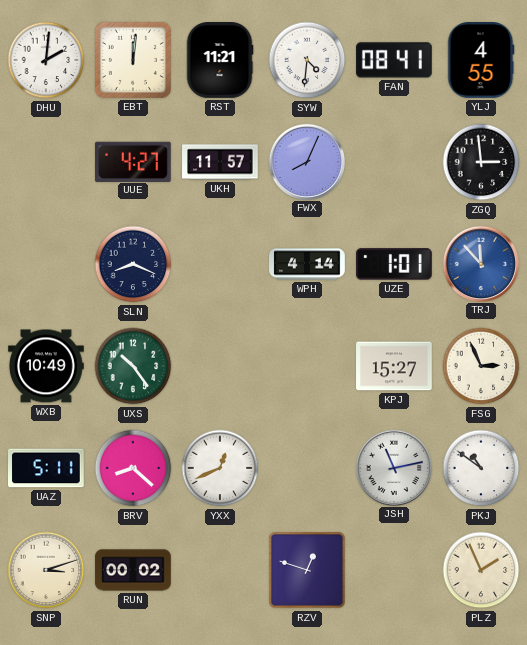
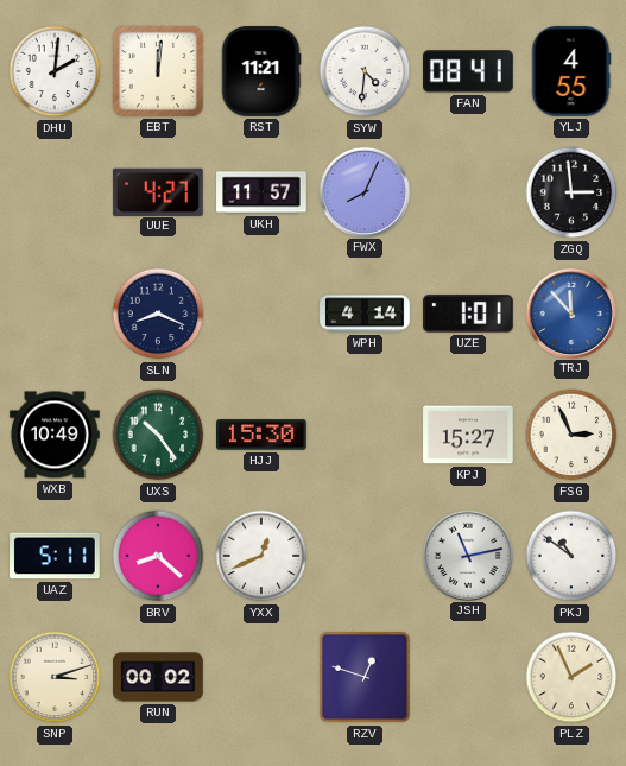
HJJ: none -> 15:30 (263, 435)
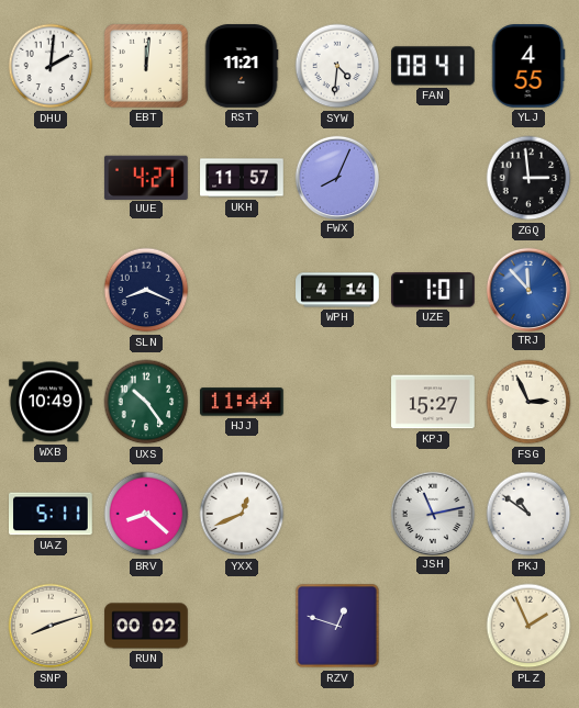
HJJ: 15:30 -> 11:44 (243, 402)
SNP: 3:12 -> 8:12 (51, 626)
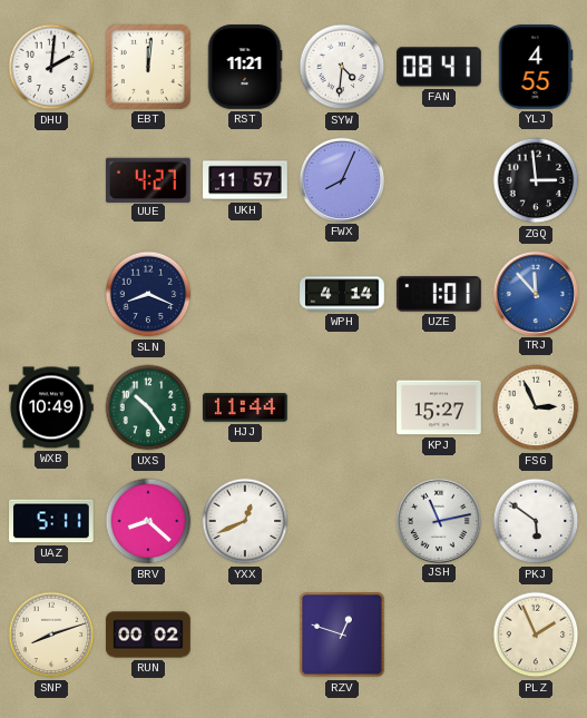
PKJ: 10:51 -> 5:51 (536, 521)
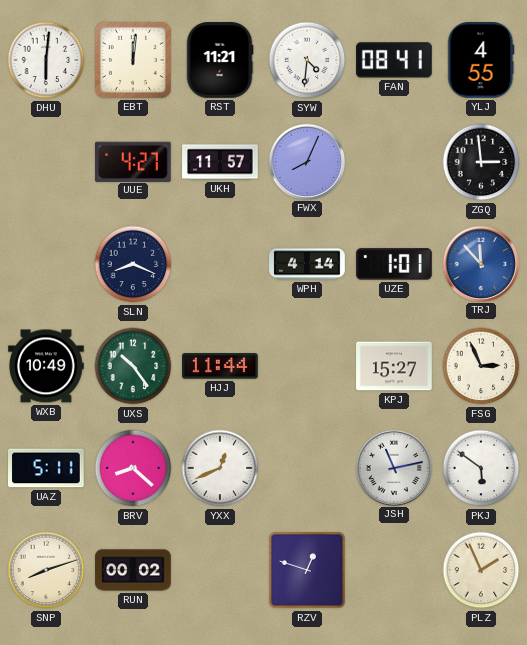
DHU: 2:01 -> 6:01 (46, 60)
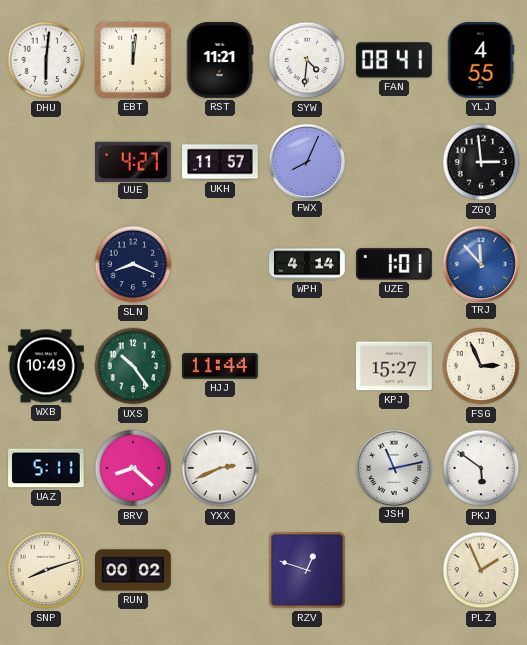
YXX: 12:41 -> 2:41 (220, 468)
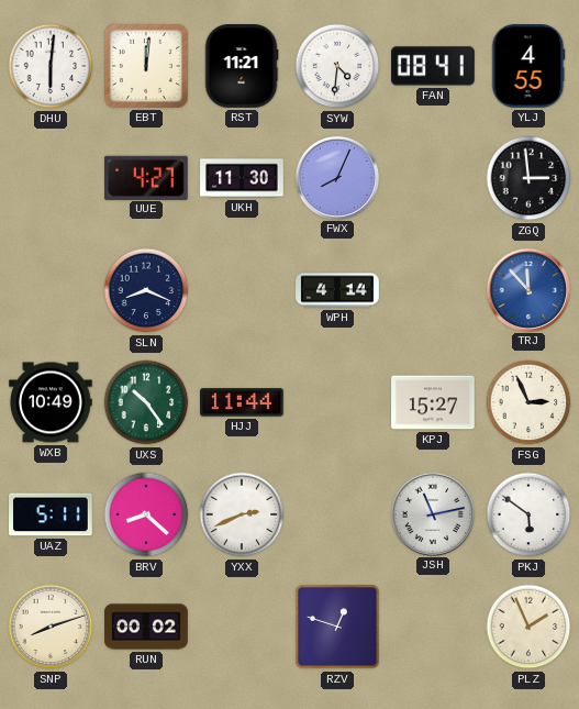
UKH: 11:57 -> 11:30 (242, 178)
UZE: 1:01 -> none (395, 264)
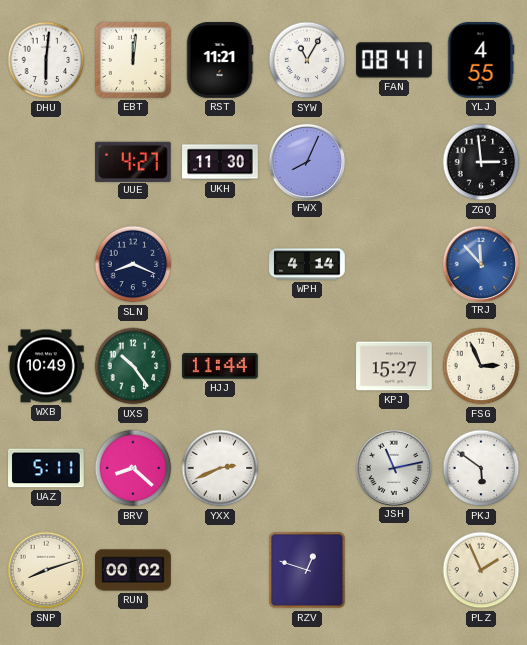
SYW: 4:31 -> 11:05 (307, 60)
